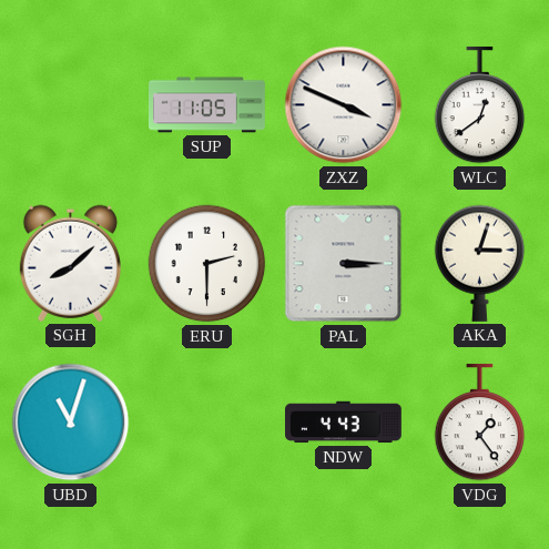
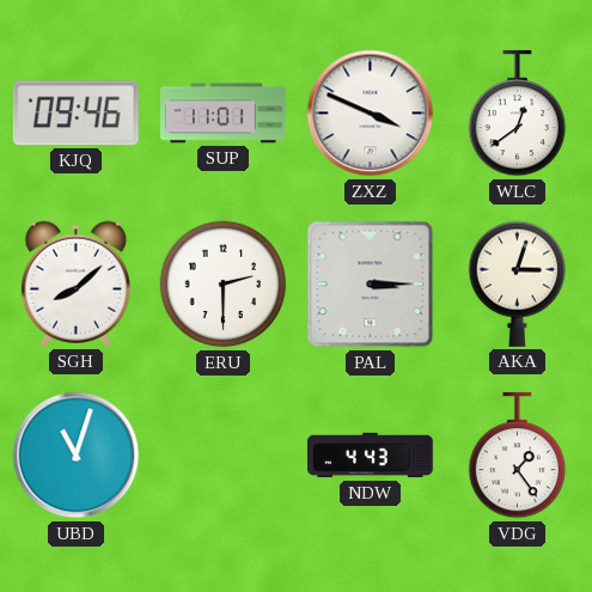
KJQ: none -> 09:46 (75, 114)
SUP: 11:05 -> 11:01 (224, 114)
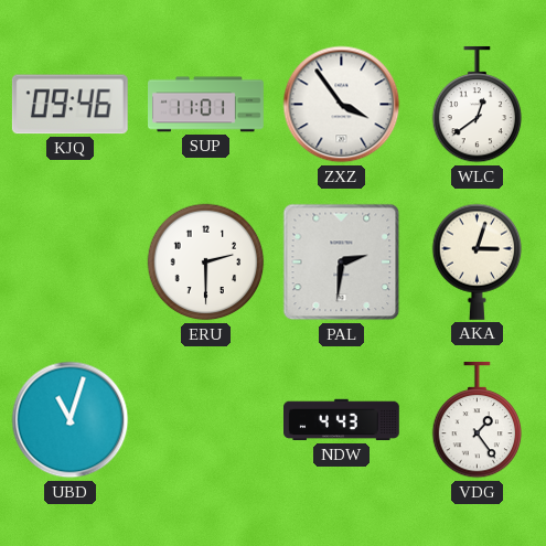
ZXZ: 3:49 -> 3:54 (342, 105)
SGH: 8:08 -> none (75, 283)
PAL: 3:15 -> 2:31 (342, 263)
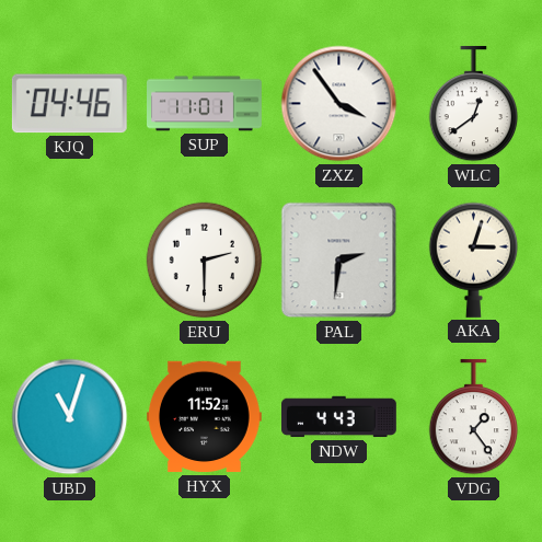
KJQ: 09:46 -> 04:46 (69, 104)
HYX: none -> 11:52 (204, 417)
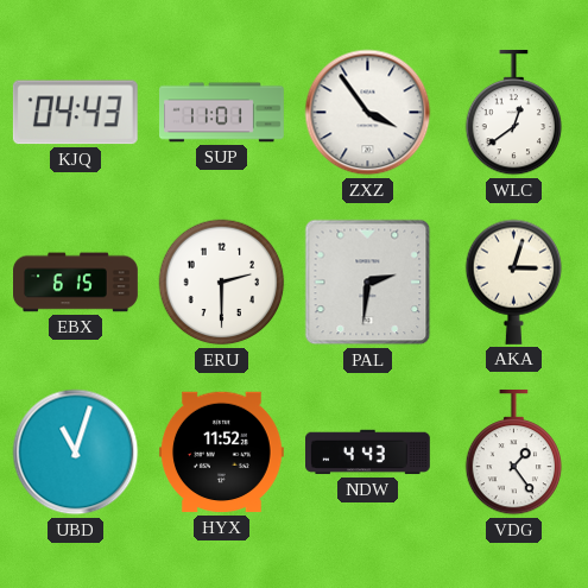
KJQ: 04:46 -> 04:43 (75, 113)
EBX: none -> 6:15 (76, 283)
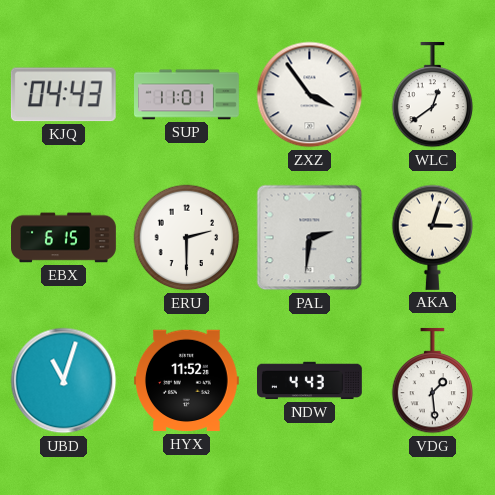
VDG: 1:24 -> 1:29 (433, 381)
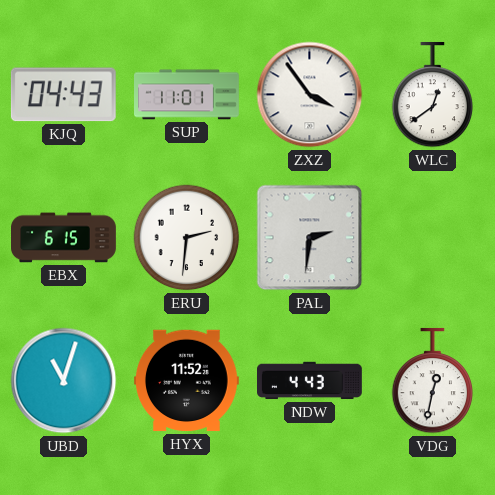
ERU: 2:30 -> 2:31 (187, 238)
AKA: 3:03 -> none (433, 237)
VDG: 1:29 -> 12:32 (433, 381)
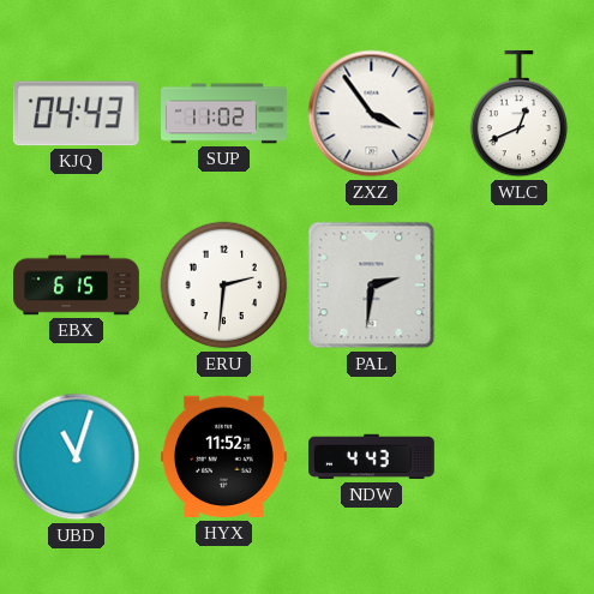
SUP: 11:01 -> 11:02 (224, 114)
WLC: 12:39 -> 12:41 (520, 114)
VDG: 12:32 -> none (433, 381)
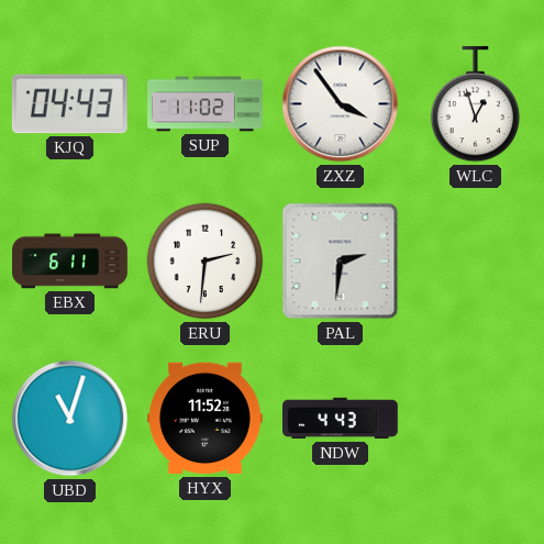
WLC: 12:41 -> 12:57 (476, 104)
EBX: 6:15 -> 6:11 (70, 262)
